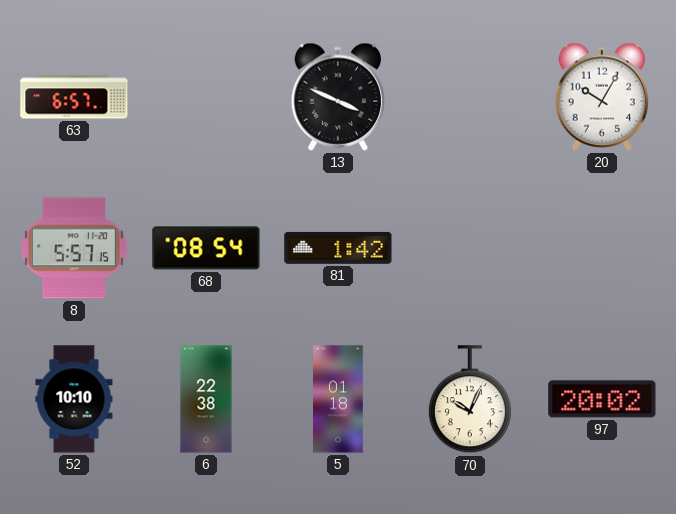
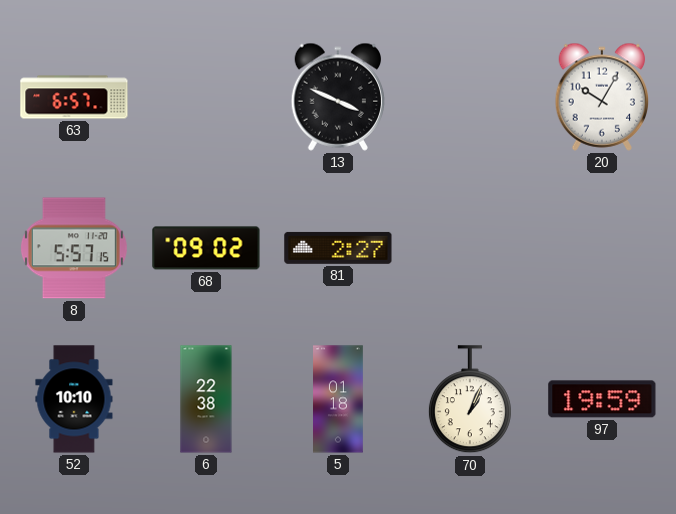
68: 08:54 -> 09:02 (206, 248)
81: 1:42 -> 2:27 (338, 248)
70: 10:04 -> 1:04 (470, 400)
97: 20:02 -> 19:59 (602, 399)
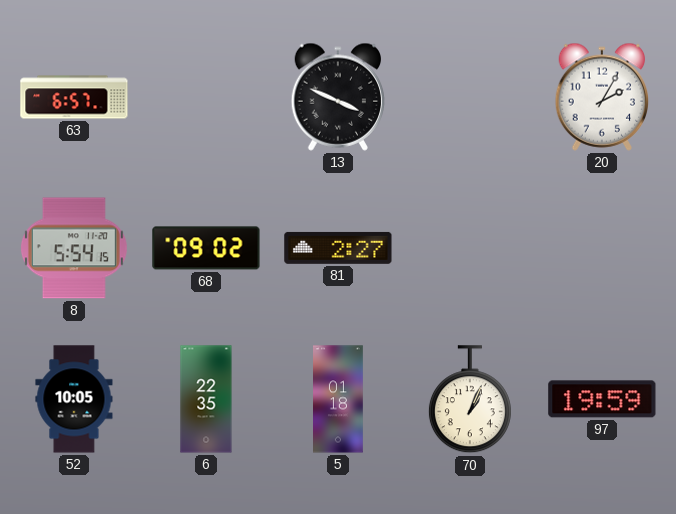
20: 10:05 -> 2:05 (602, 97)
8: 5:57 -> 5:54 (74, 248)
52: 10:10 -> 10:05 (74, 399)
6: 22:38 -> 22:35 (206, 399)
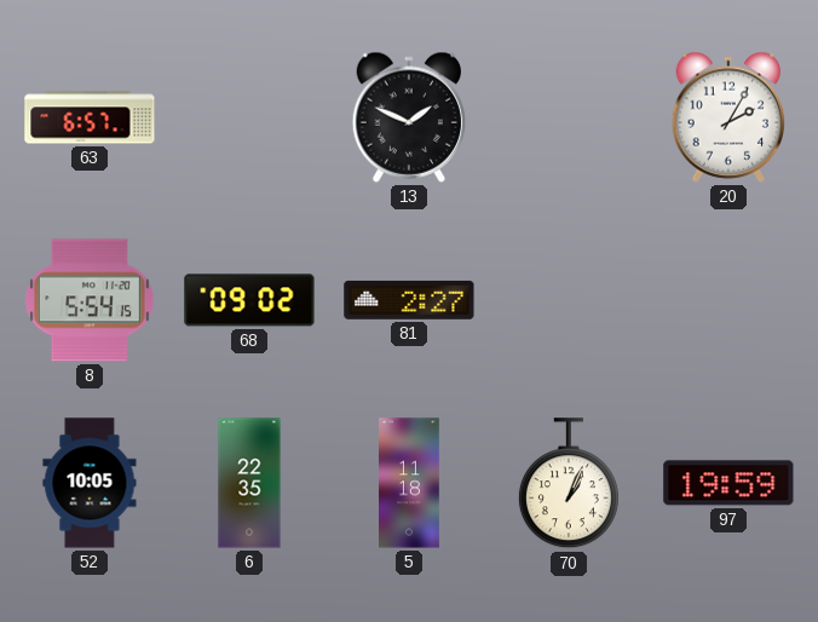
13: 3:49 -> 1:49 (409, 117)
5: 01:18 -> 11:18 (410, 483)
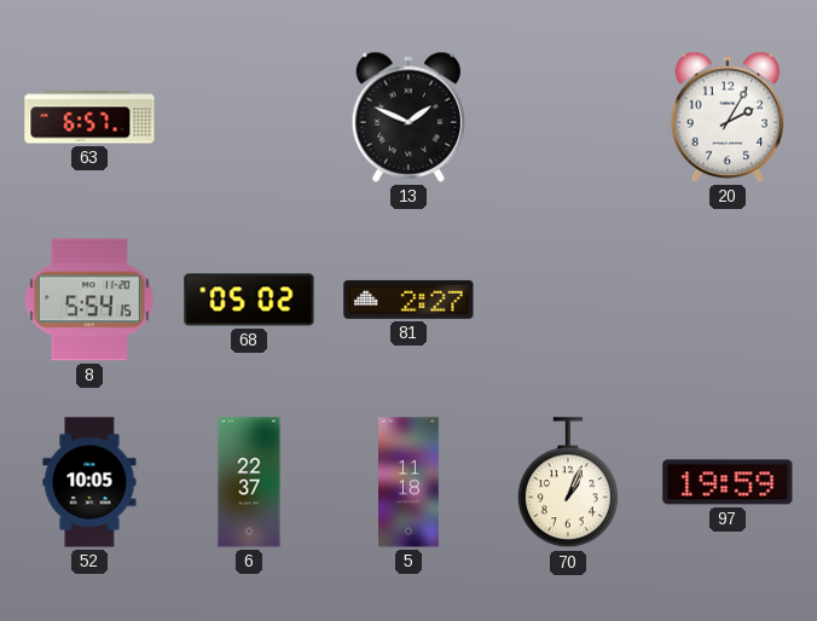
68: 09:02 -> 05:02 (249, 300)
6: 22:35 -> 22:37 (249, 482)
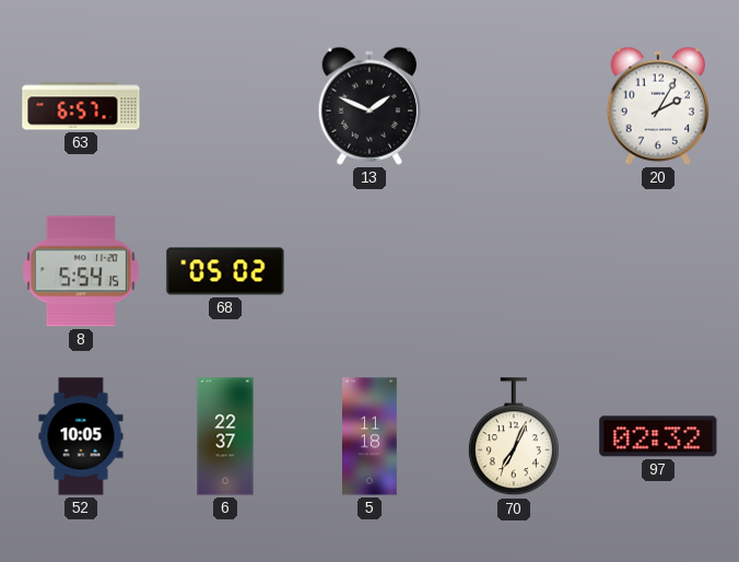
81: 2:27 -> none (408, 300)
70: 1:04 -> 7:04 (514, 437)
97: 19:59 -> 02:32 (658, 436)
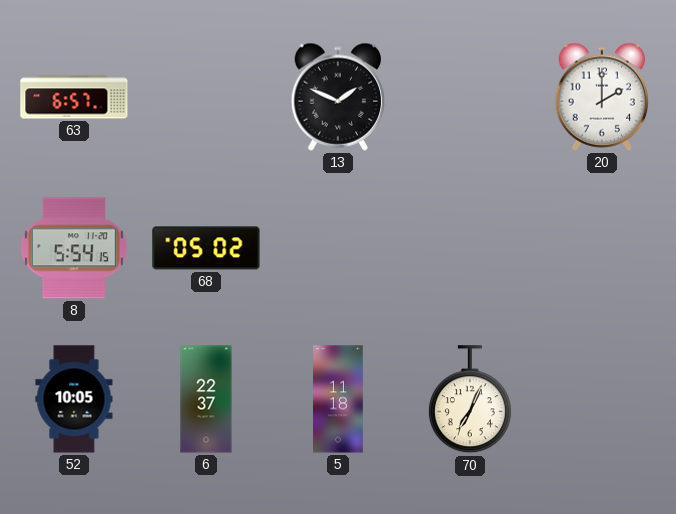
20: 2:05 -> 2:00 (602, 97)
97: 02:32 -> none (658, 436)
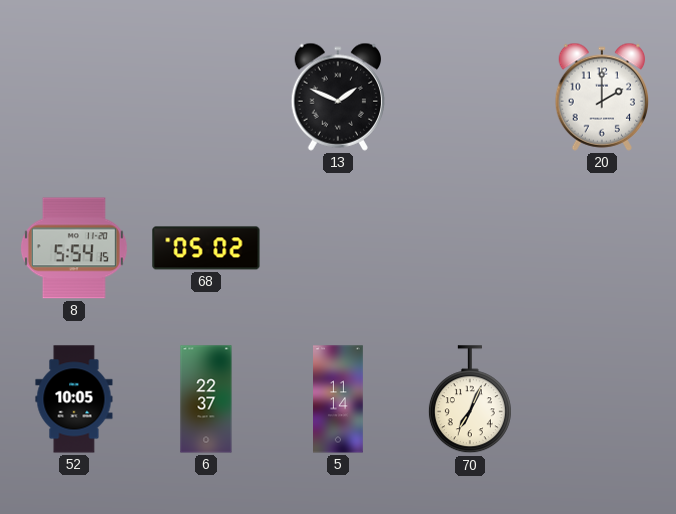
63: 6:57 -> none (74, 97)
5: 11:18 -> 11:14 (339, 399)
